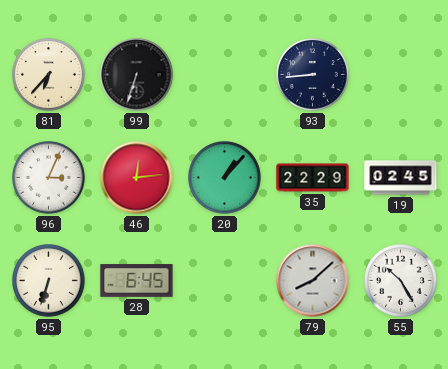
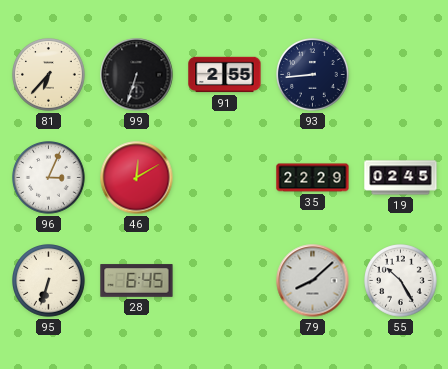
91: none -> 2:55 (225, 75)
46: 12:14 -> 12:10 (137, 178)
20: 1:07 -> none (225, 178)
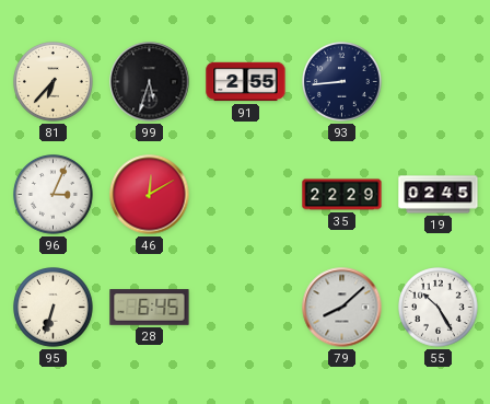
99: 6:33 -> 5:33 (150, 82)
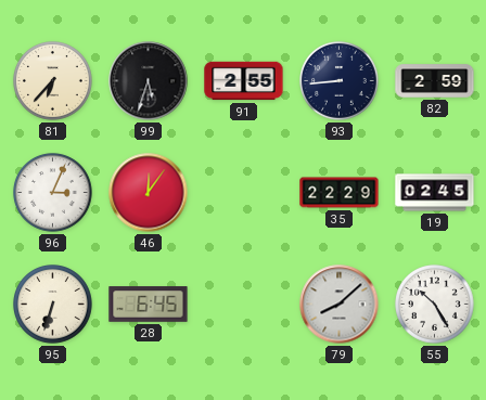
82: none -> 2:59 (435, 81)
46: 12:10 -> 12:06 (149, 193)
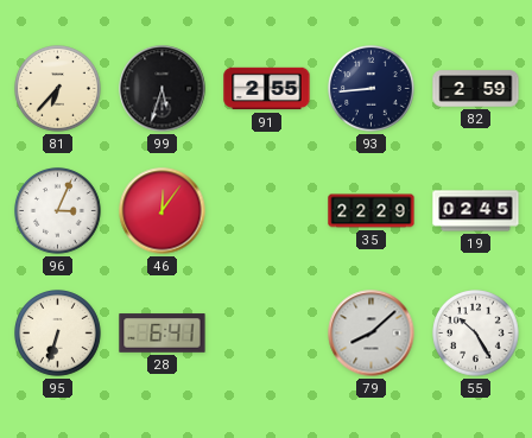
28: 6:45 -> 6:41 (163, 334)
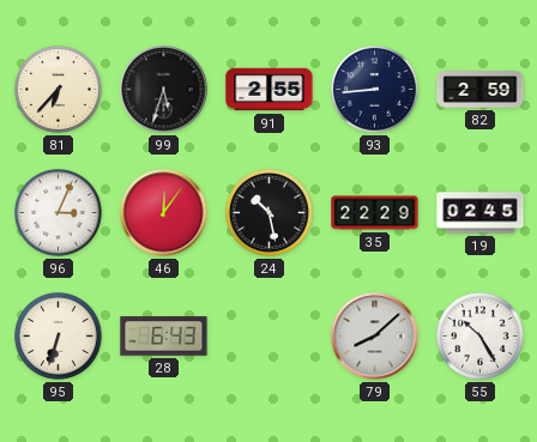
24: none -> 10:28 (270, 213)
28: 6:41 -> 6:43 (164, 337)
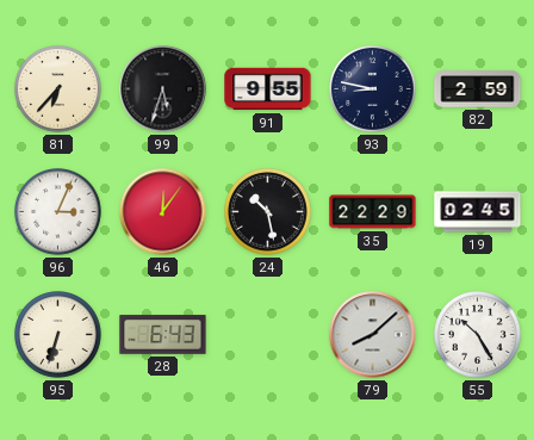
91: 2:55 -> 9:55 (268, 89)
93: 8:44 -> 8:47 (373, 89)
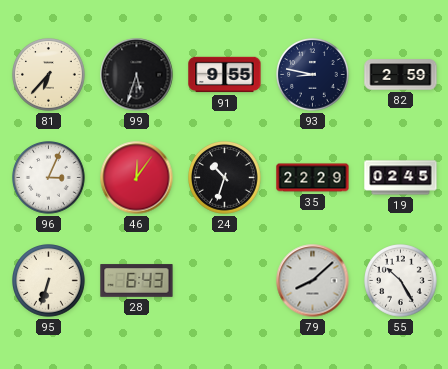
24: 10:28 -> 10:33 (225, 178)
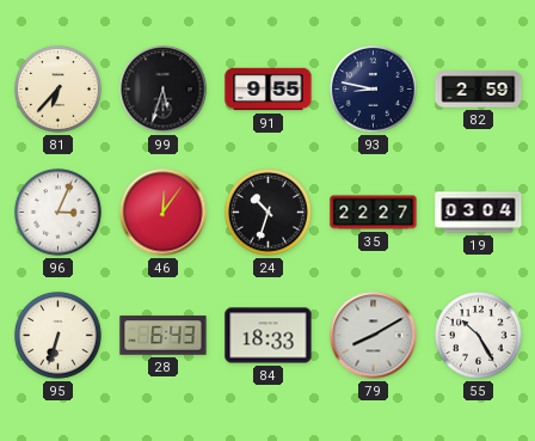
35: 22:29 -> 22:27 (374, 213)
19: 02:45 -> 03:04 (479, 213)
84: none -> 18:33 (269, 336)
79: 8:08 -> 8:10 (374, 336)
